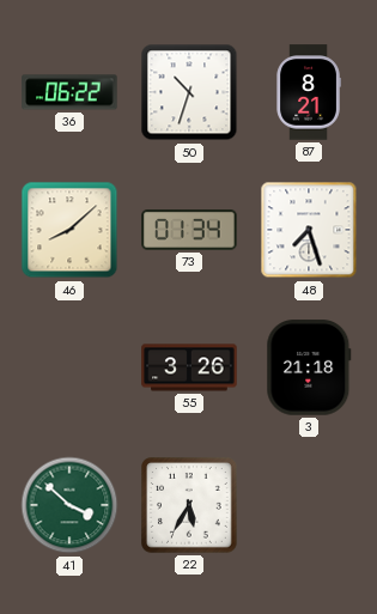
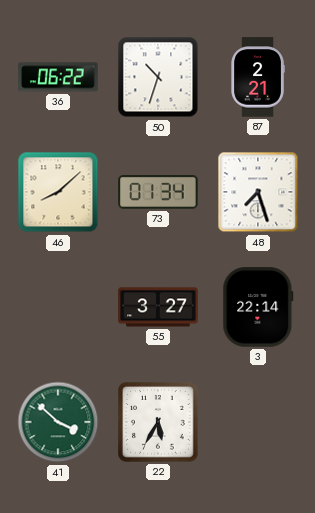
87: 8:21 -> 2:21 (258, 77)
55: 3:26 -> 3:27 (158, 307)
3: 21:18 -> 22:14 (258, 307)
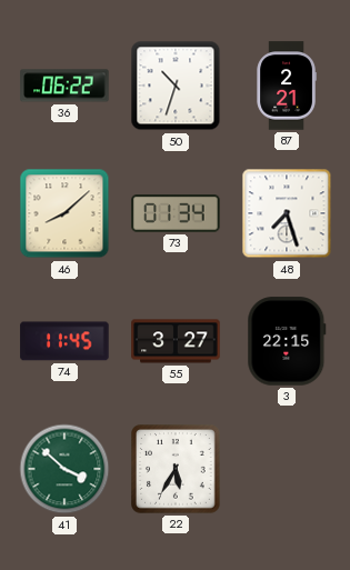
74: none -> 11:45 (64, 341)
3: 22:14 -> 22:15 (287, 341)
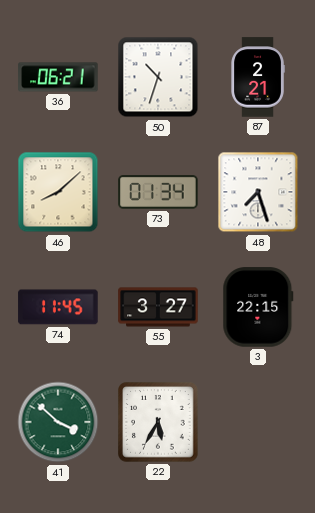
36: 06:22 -> 06:21 (58, 77)
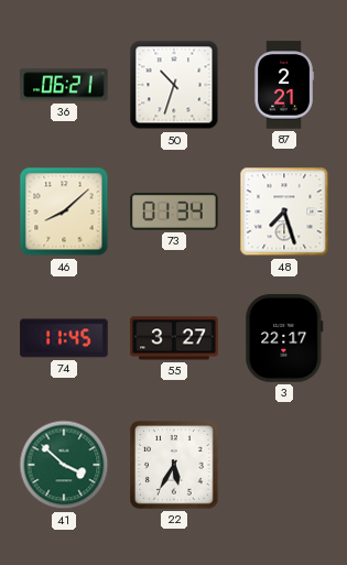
3: 22:15 -> 22:17 (284, 338)
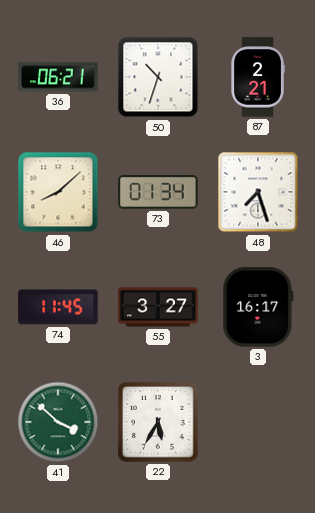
3: 22:17 -> 16:17 (258, 307)
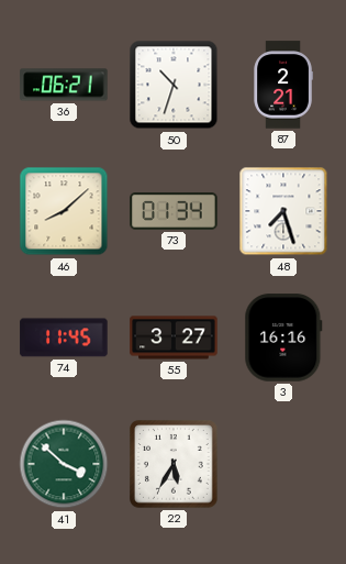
3: 16:17 -> 16:16 (283, 338)
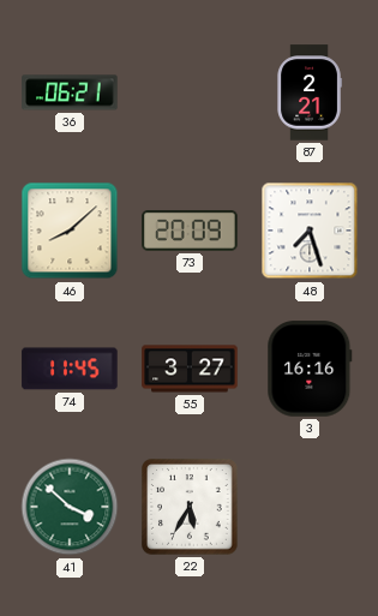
50: 10:33 -> none (174, 85)
73: 01:34 -> 20:09 (190, 232)
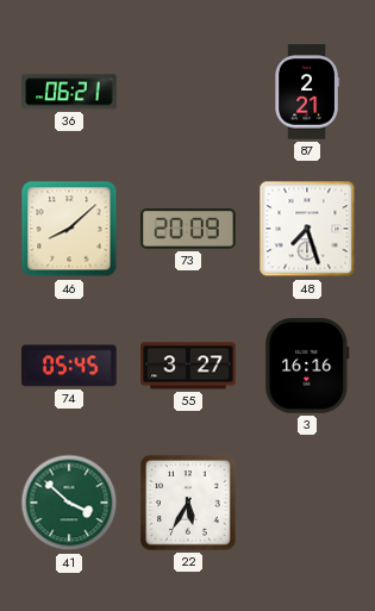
74: 11:45 -> 05:45 (69, 366)
